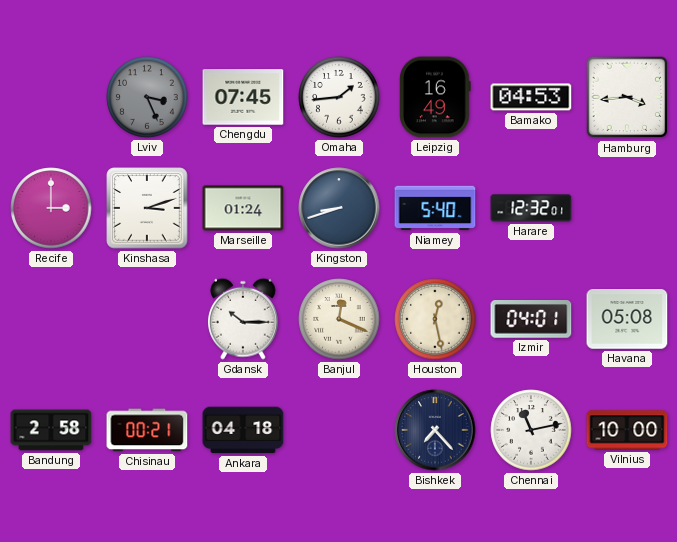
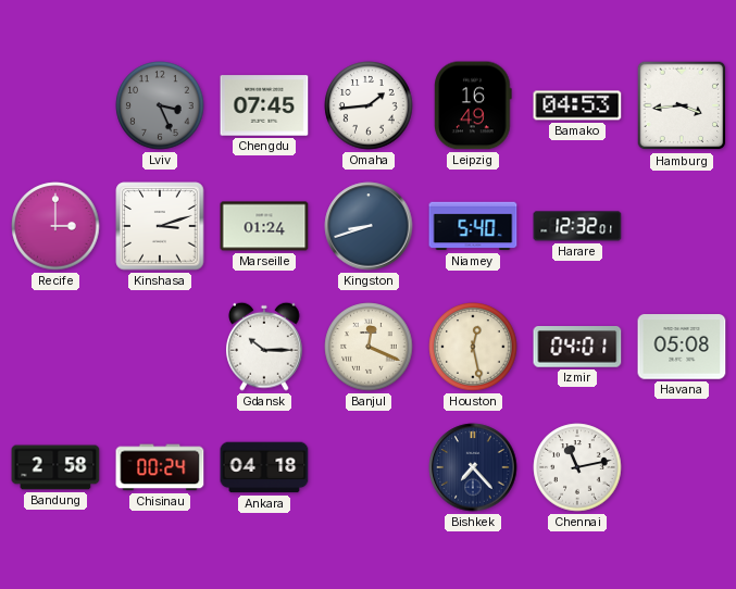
Chisinau: 00:21 -> 00:24 (160, 467)
Vilnius: 10:00 -> none (627, 430)
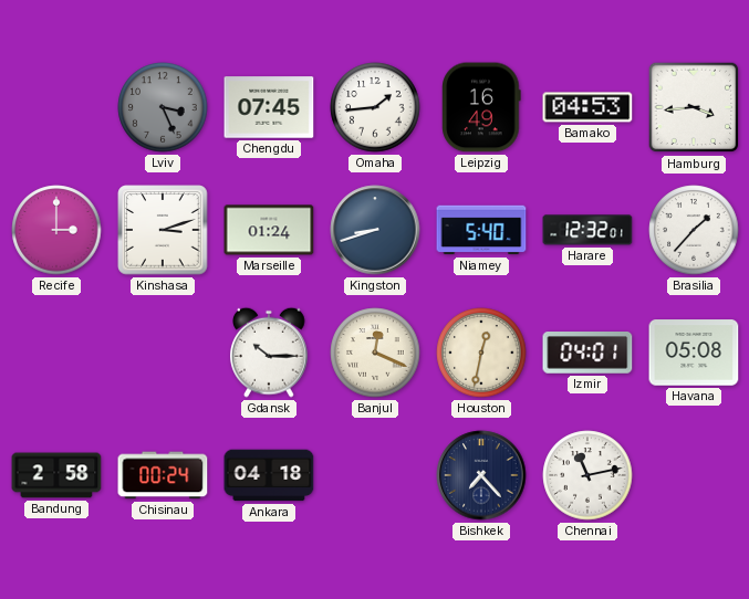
Brasilia: none -> 1:37 (694, 230)
Houston: 12:28 -> 12:32 (481, 353)
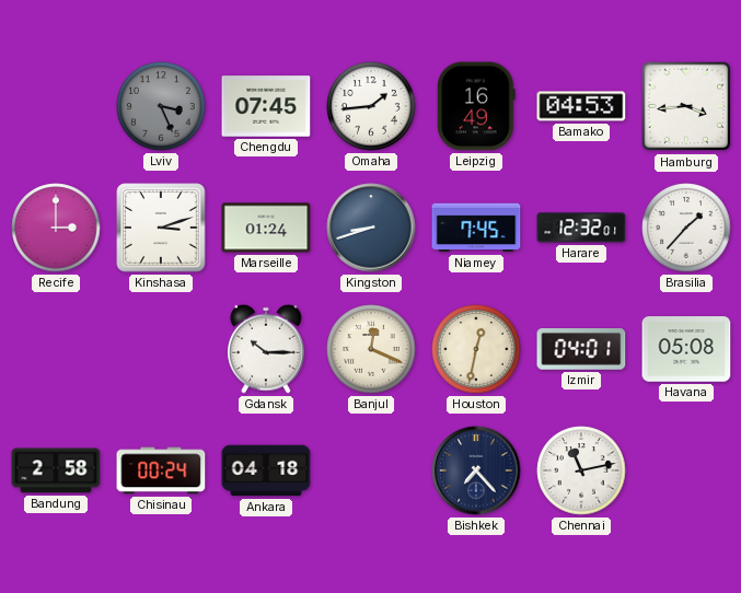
Niamey: 5:40 -> 7:45 (476, 228)
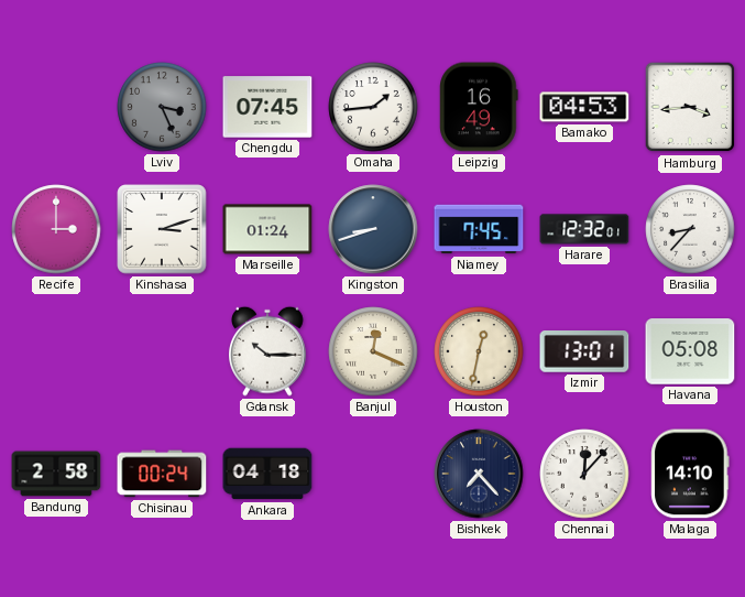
Brasilia: 1:37 -> 8:37 (690, 229)
Izmir: 04:01 -> 13:01 (584, 352)
Chennai: 11:13 -> 12:07 (584, 474)
Malaga: none -> 14:10 (690, 474)
